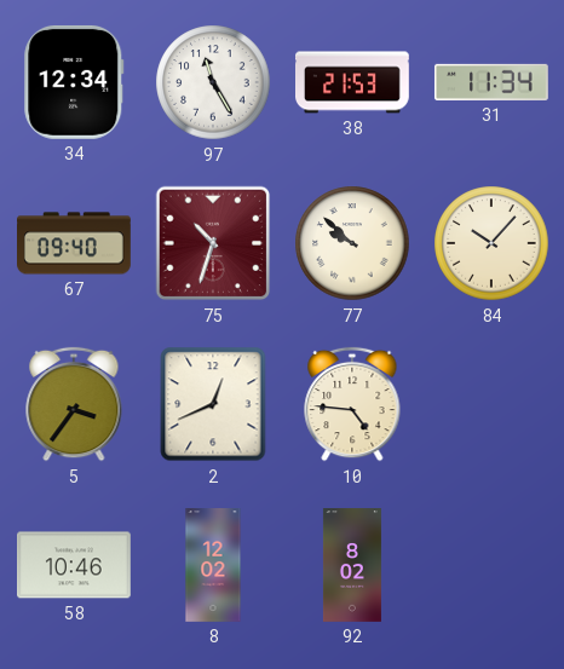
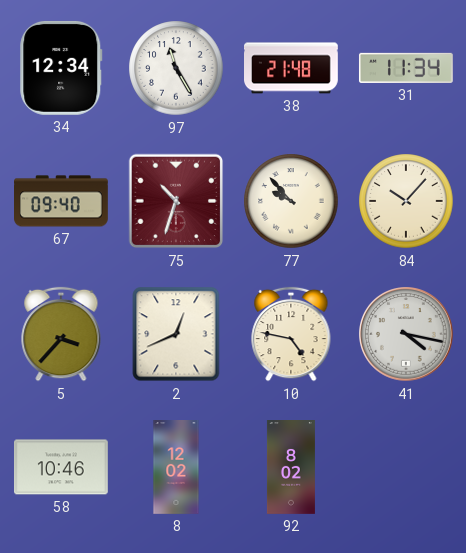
38: 21:53 -> 21:48 (292, 68)
77: 9:52 -> 9:53 (291, 201)
5: 3:36 -> 3:37 (61, 334)
10: 4:46 -> 4:47 (291, 334)
41: none -> 4:17 (407, 335)
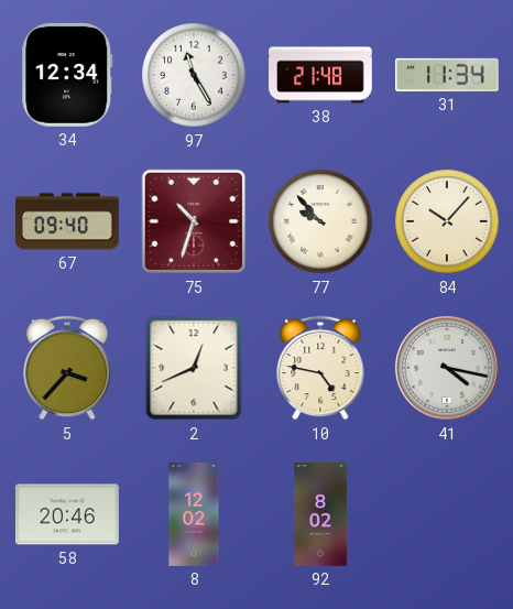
58: 10:46 -> 20:46 (68, 514)
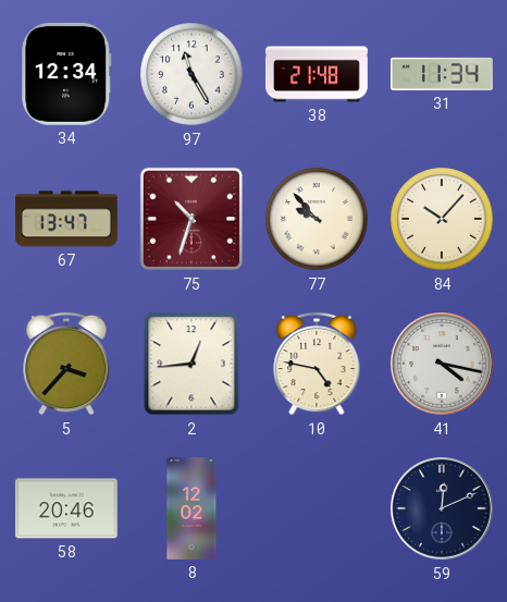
67: 09:40 -> 13:47 (67, 219)
2: 12:41 -> 12:44 (191, 364)
92: 8:02 -> none (320, 515)
59: none -> 12:11 (443, 509)
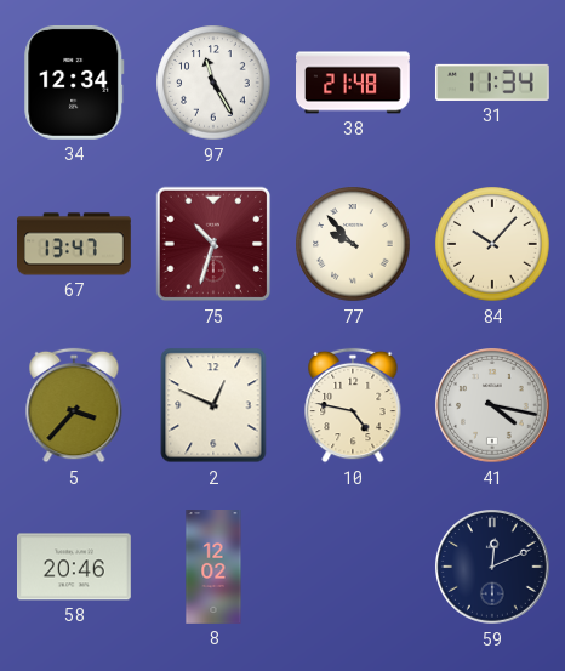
2: 12:44 -> 12:49 (213, 405)
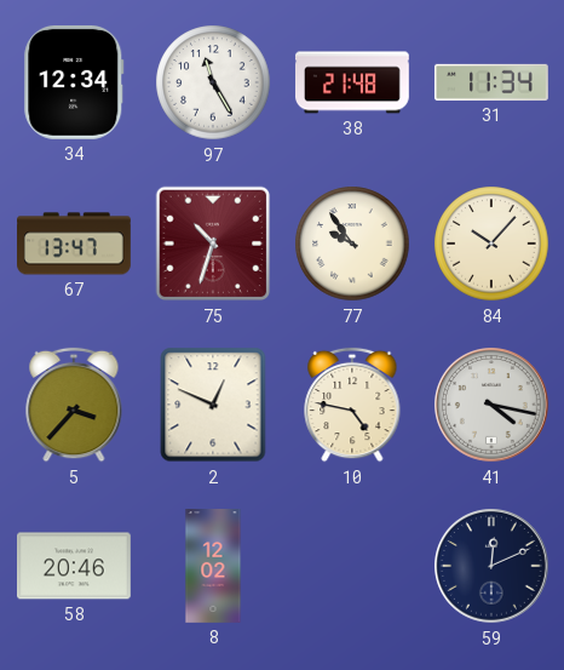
77: 9:53 -> 9:54 (352, 244)
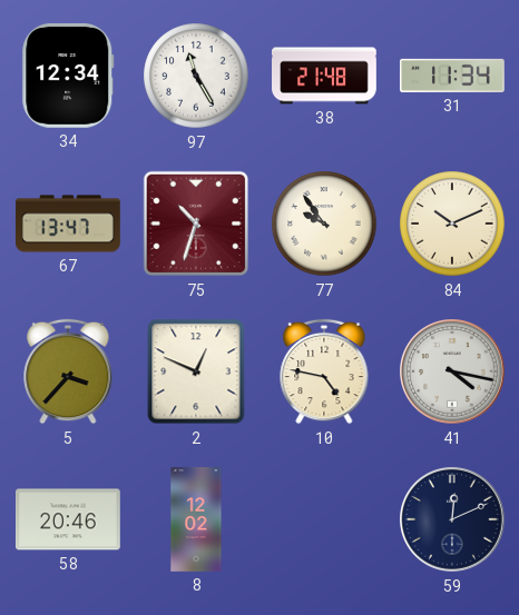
84: 10:07 -> 10:11 (452, 224)
